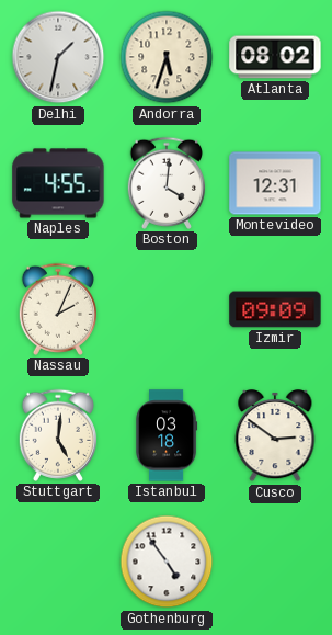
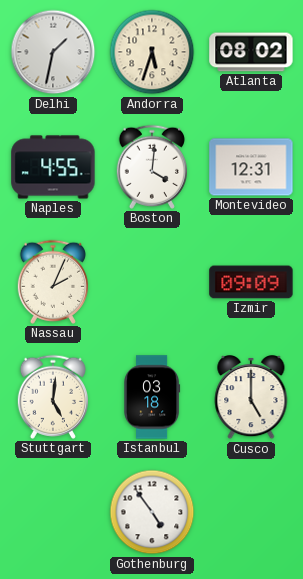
Cusco: 2:51 -> 5:00 (251, 397)
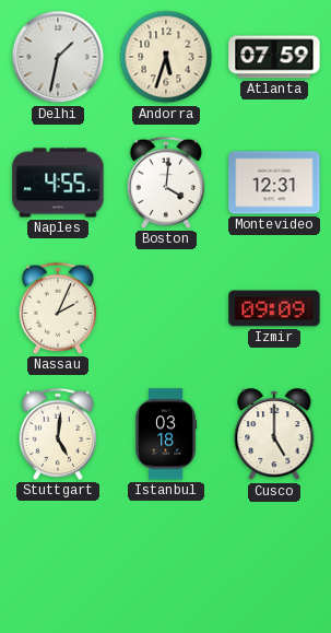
Atlanta: 08:02 -> 07:59 (274, 57)
Gothenburg: 4:54 -> none (152, 512)
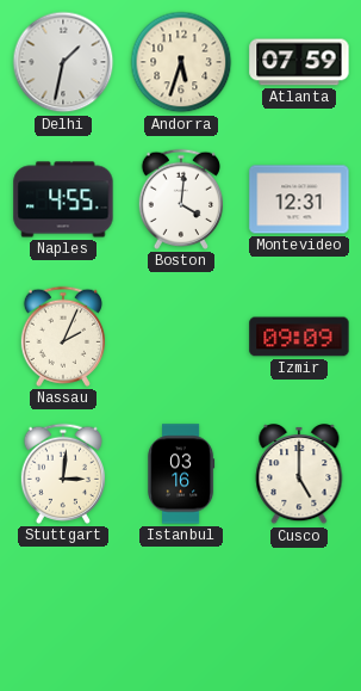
Stuttgart: 5:01 -> 3:01 (62, 474)
Istanbul: 03:18 -> 03:16 (181, 474)
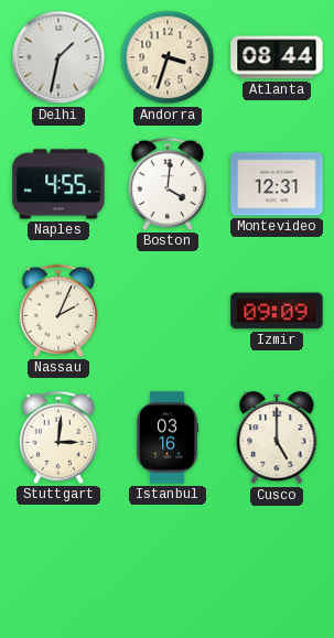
Andorra: 5:33 -> 3:33 (168, 57)
Atlanta: 07:59 -> 08:44 (277, 57)
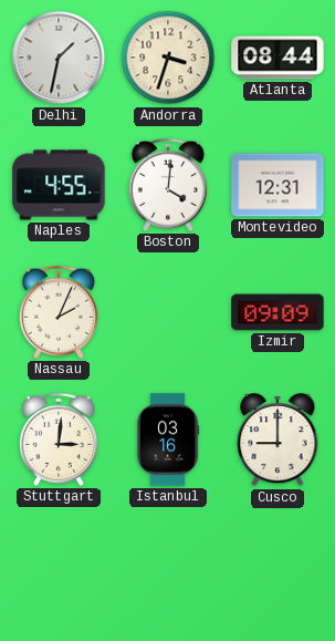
Cusco: 5:00 -> 9:00 (278, 440)
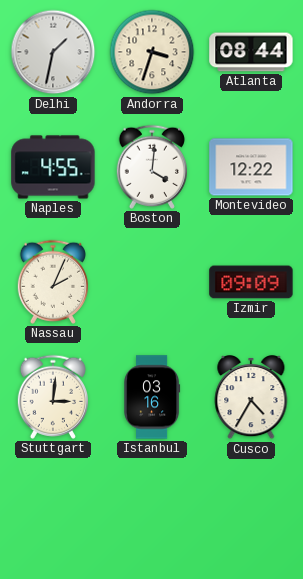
Montevideo: 12:31 -> 12:22 (251, 167)
Cusco: 9:00 -> 4:35 (251, 397)
